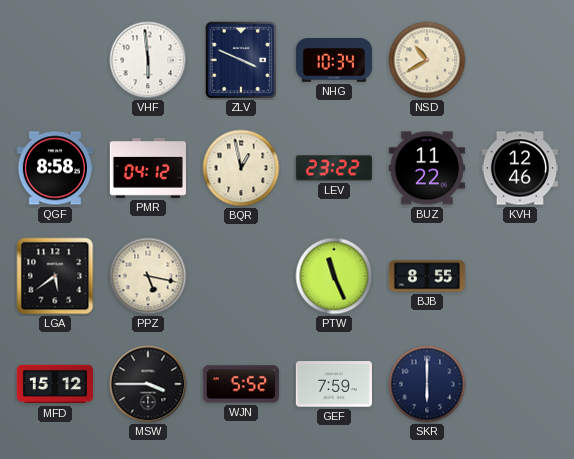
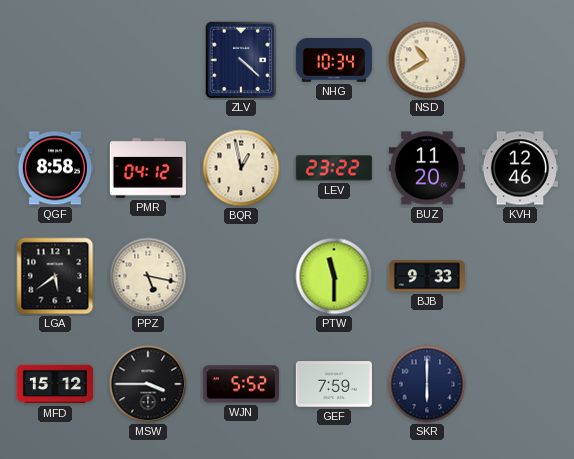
VHF: 5:59 -> none (148, 60)
ZLV: 3:49 -> 4:22 (241, 60)
BUZ: 11:22 -> 11:20 (427, 168)
PTW: 11:26 -> 11:30 (334, 276)
BJB: 8:55 -> 9:33 (426, 276)
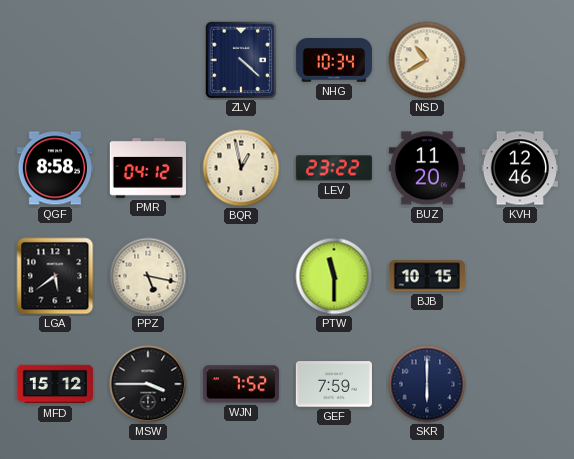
BJB: 9:33 -> 10:15 (426, 276)
WJN: 5:52 -> 7:52 (241, 384)
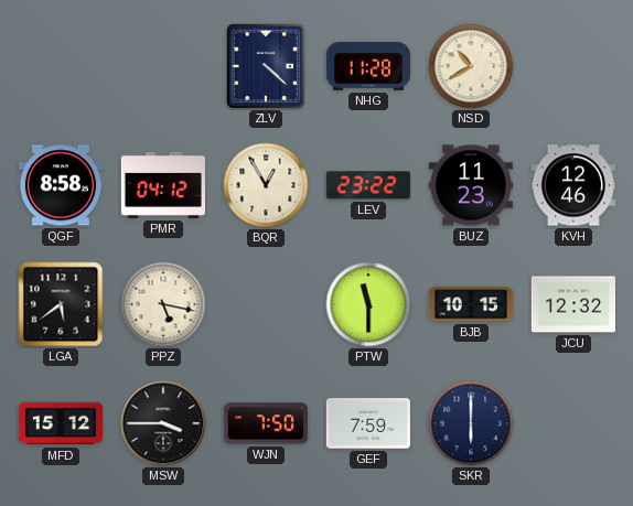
NHG: 10:34 -> 11:28 (368, 67)
BQR: 12:58 -> 12:55 (266, 185)
BUZ: 11:20 -> 11:23 (471, 185)
JCU: none -> 12:32 (573, 304)
WJN: 7:52 -> 7:50 (266, 423)
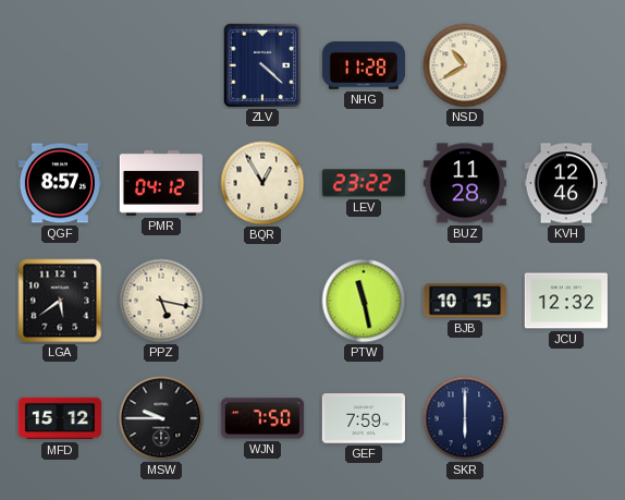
QGF: 8:58 -> 8:57 (60, 183)
BUZ: 11:23 -> 11:28 (465, 183)
PTW: 11:30 -> 11:28 (364, 301)
MSW: 3:45 -> 9:45 (161, 418)
